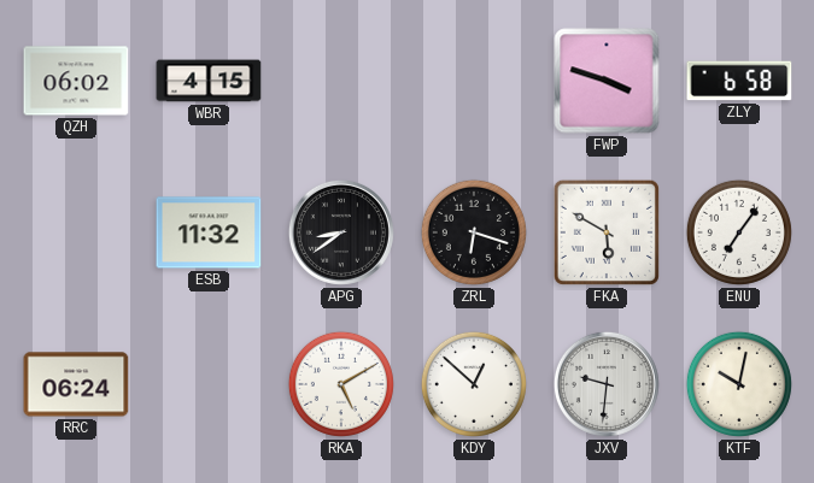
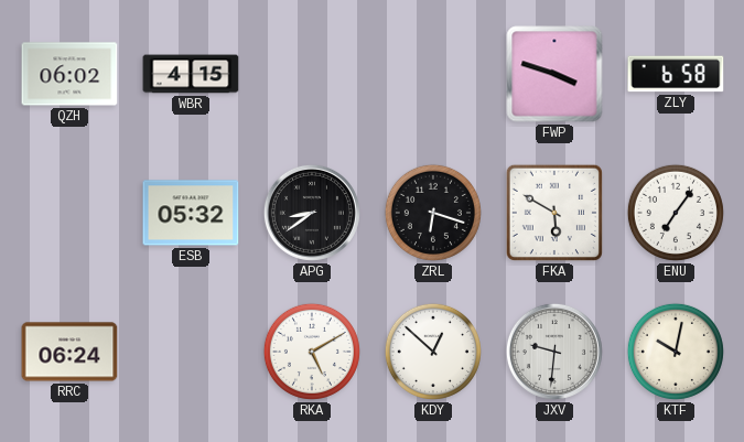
ESB: 11:32 -> 05:32 (191, 213)
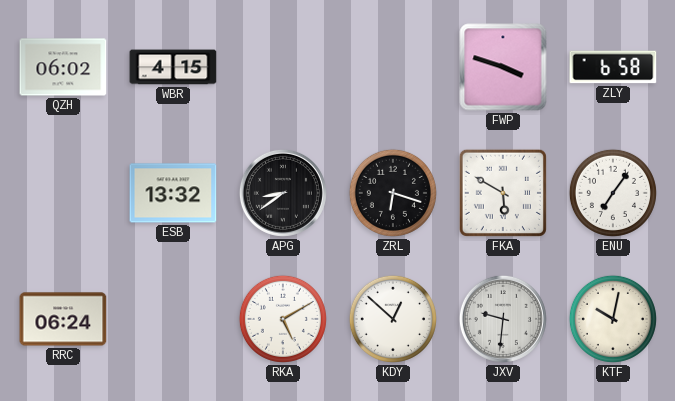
ESB: 05:32 -> 13:32 (173, 193)
